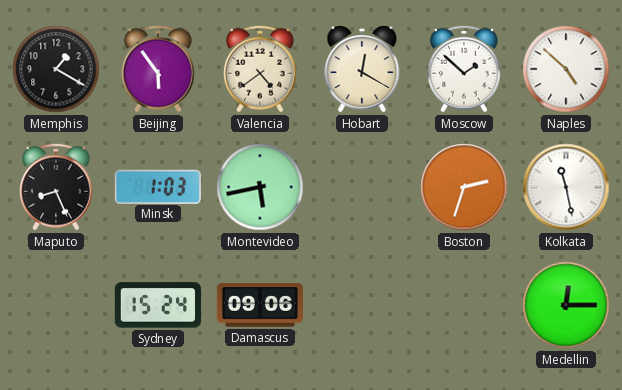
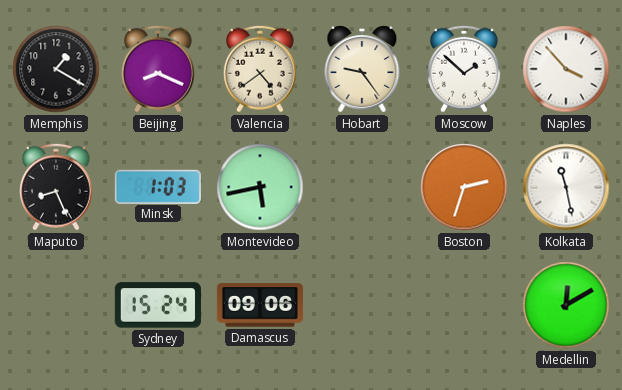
Beijing: 5:54 -> 8:19 (159, 69)
Hobart: 12:20 -> 9:24 (362, 69)
Naples: 4:52 -> 3:53 (566, 69)
Medellin: 12:15 -> 12:10 (566, 305)
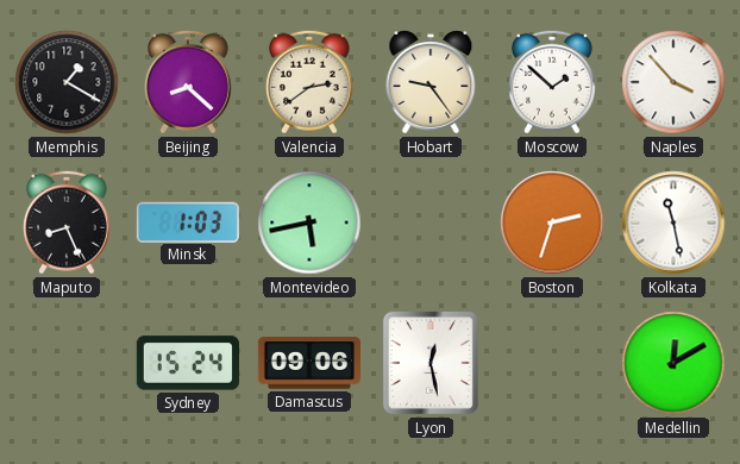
Beijing: 8:19 -> 8:22 (189, 82)
Valencia: 4:39 -> 2:39 (311, 82)
Lyon: none -> 12:28 (431, 363)
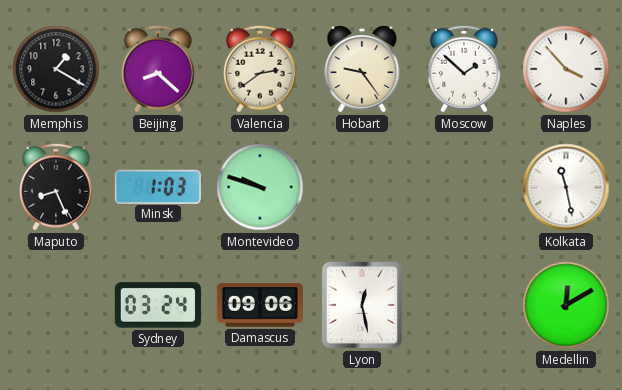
Montevideo: 5:43 -> 9:48 (260, 187)
Boston: 2:33 -> none (552, 222)
Sydney: 15:24 -> 03:24 (158, 305)
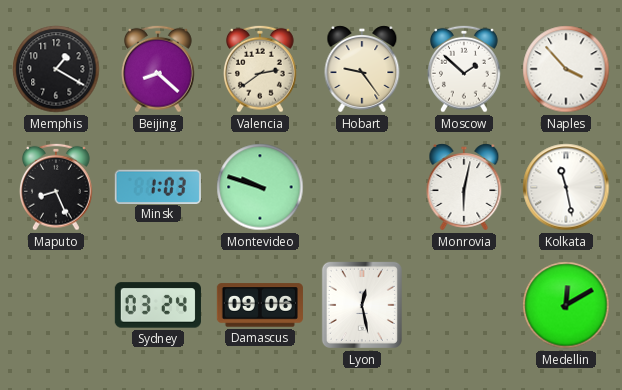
Monrovia: none -> 6:02 (464, 187)
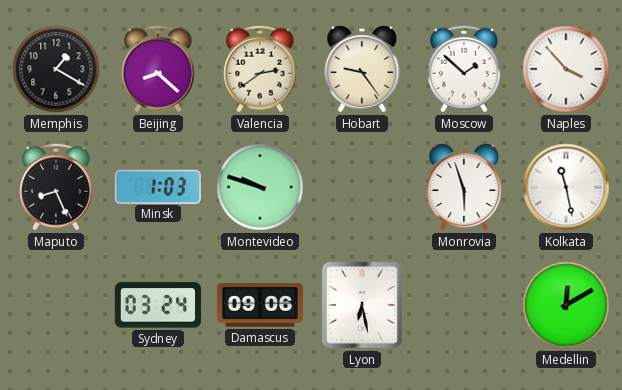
Monrovia: 6:02 -> 5:57 (464, 187)
Lyon: 12:28 -> 6:28 (362, 305)
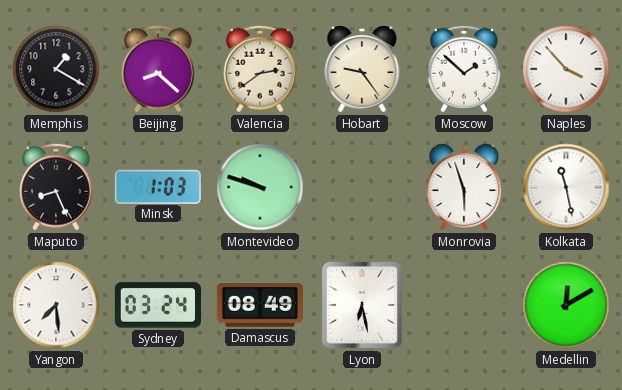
Yangon: none -> 7:29 (56, 305)
Damascus: 09:06 -> 08:49 (260, 305)
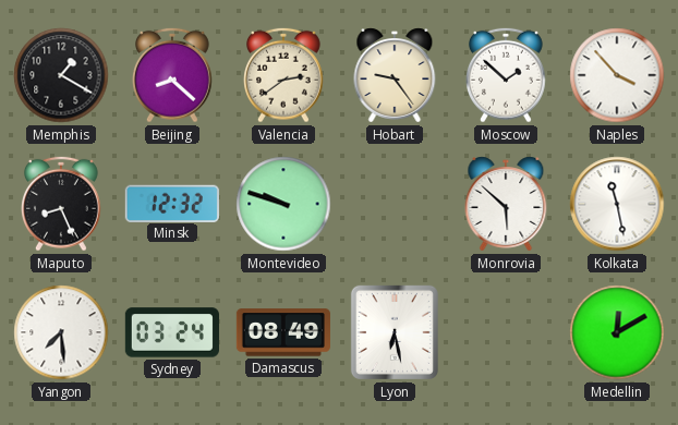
Minsk: 1:03 -> 12:32 (172, 203)
Monrovia: 5:57 -> 5:52 (506, 204)
